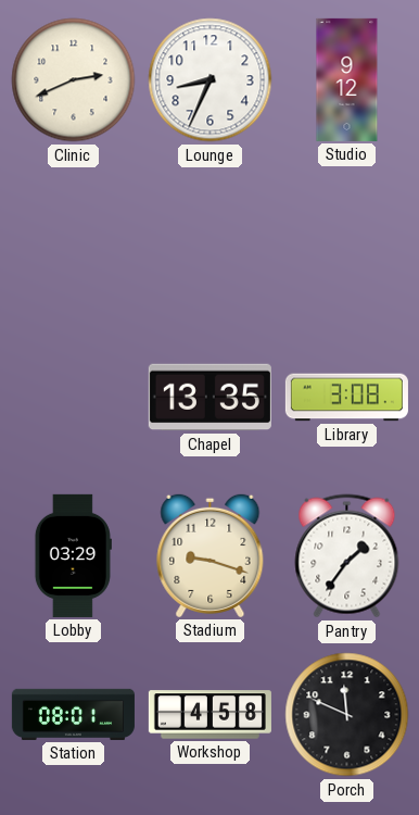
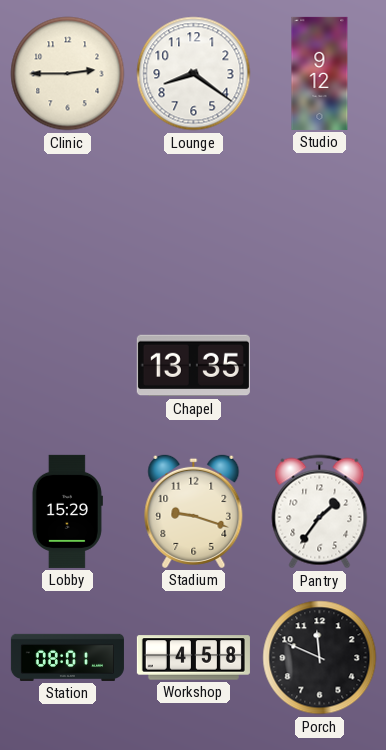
Clinic: 2:41 -> 2:45 (68, 74)
Lounge: 8:34 -> 8:21 (194, 74)
Library: 3:08 -> none (346, 398)
Lobby: 03:29 -> 15:29 (67, 511)
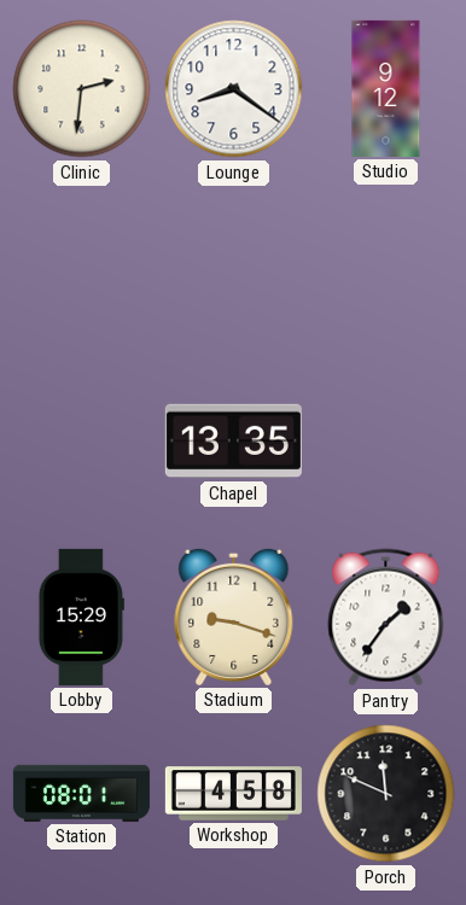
Clinic: 2:45 -> 2:31 (82, 89)
